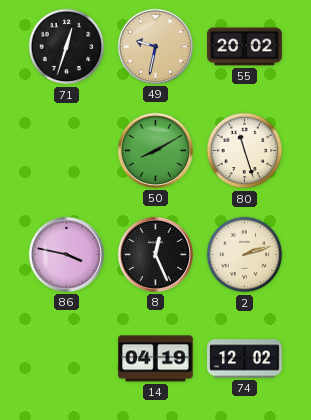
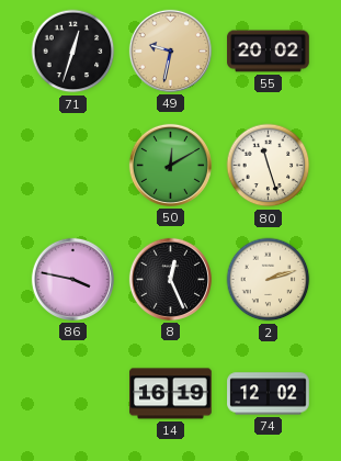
50: 8:10 -> 12:10 (170, 165)
14: 04:19 -> 16:19 (171, 394)
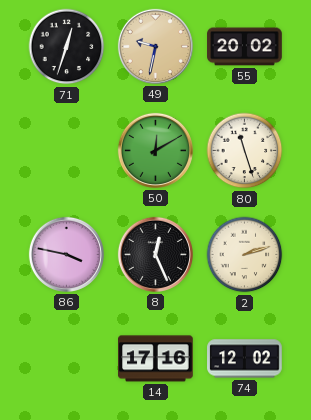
14: 16:19 -> 17:16 (156, 359)
